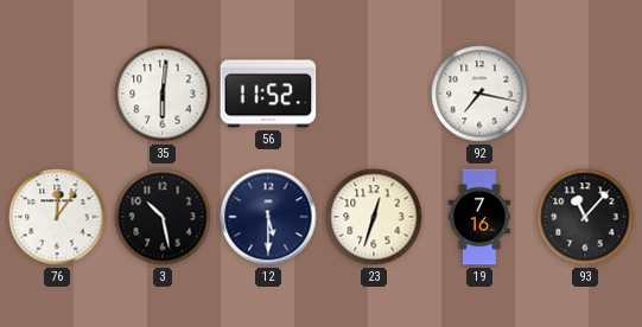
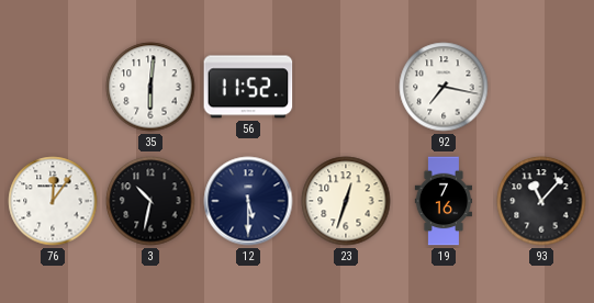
3: 10:28 -> 10:32 (150, 201)
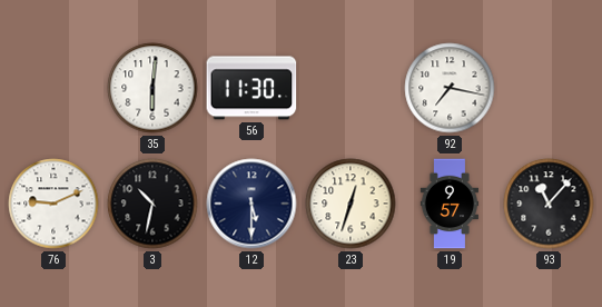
56: 11:52 -> 11:30 (251, 88)
76: 12:06 -> 9:11 (53, 204)
19: 7:16 -> 9:57 (450, 204)
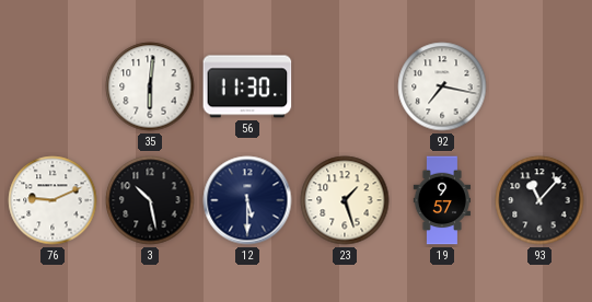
3: 10:32 -> 10:28 (150, 200)
23: 12:33 -> 1:27 (345, 200)
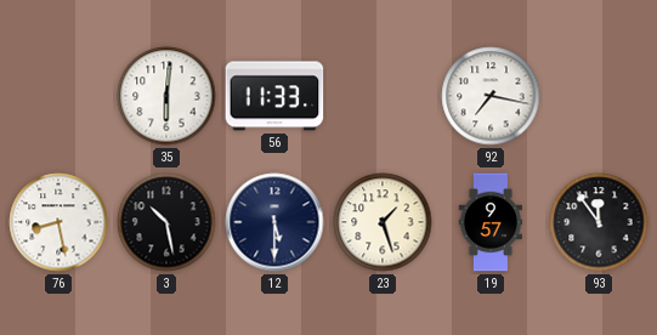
56: 11:30 -> 11:33 (274, 96)
76: 9:11 -> 8:28 (58, 222)
93: 11:07 -> 11:54 (599, 222)
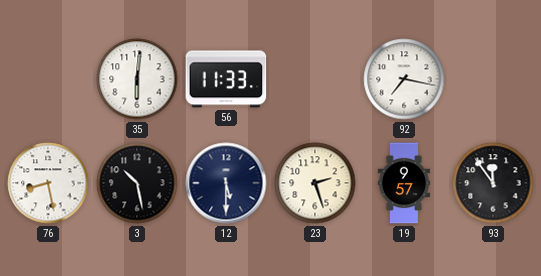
23: 1:27 -> 2:27 (315, 183)
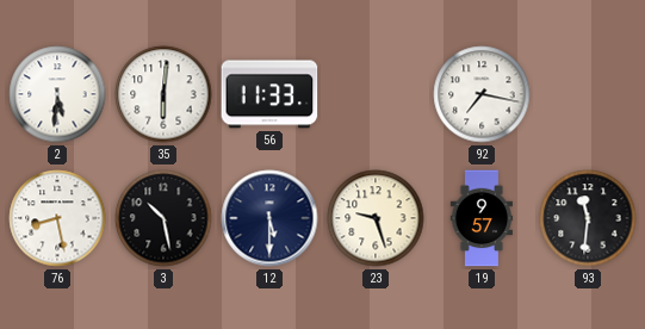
2: none -> 5:31 (57, 94)
23: 2:27 -> 9:27 (376, 218)
93: 11:54 -> 11:31 (588, 218)
